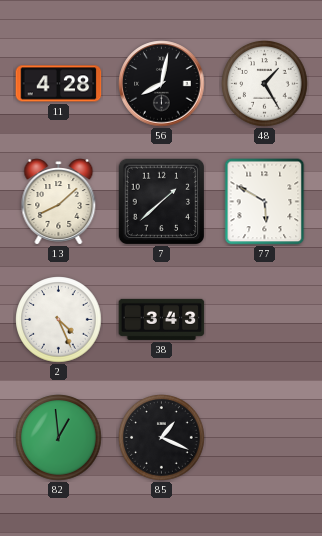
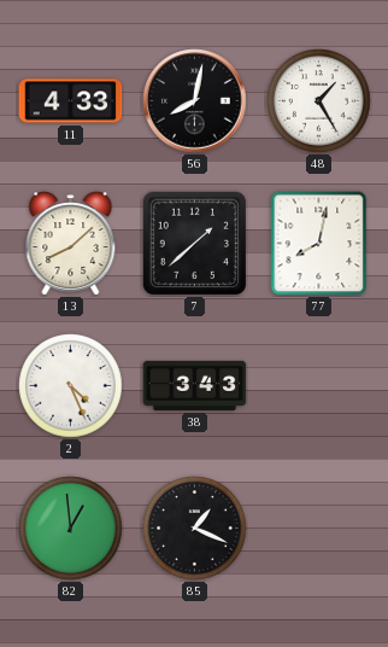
11: 4:28 -> 4:33 (71, 101)
77: 5:50 -> 8:02 (319, 244)
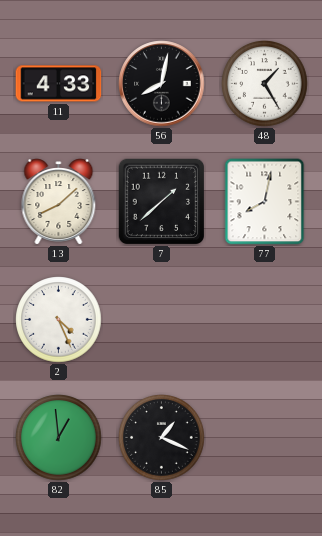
38: 3:43 -> none (195, 385)
